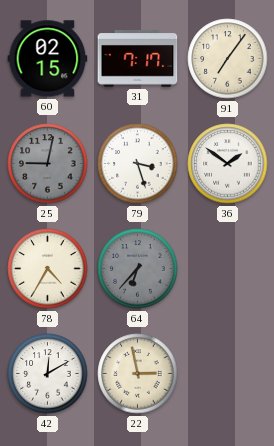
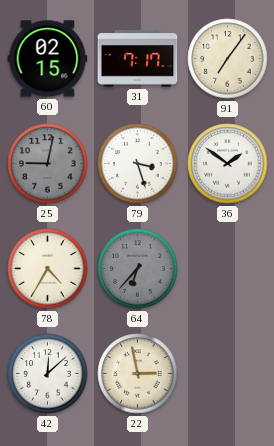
42: 12:10 -> 12:08 (48, 374)
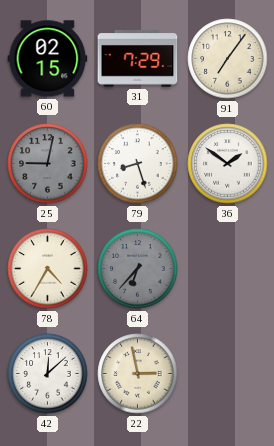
31: 7:17 -> 7:29 (138, 59)
79: 3:27 -> 8:27 (138, 164)
